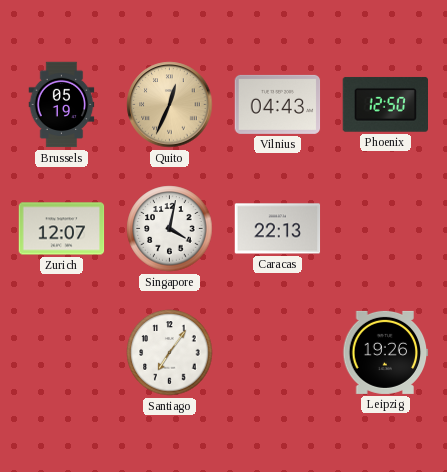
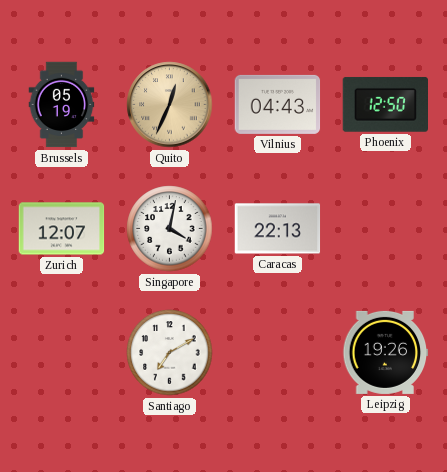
Santiago: 7:06 -> 7:10 (170, 353)
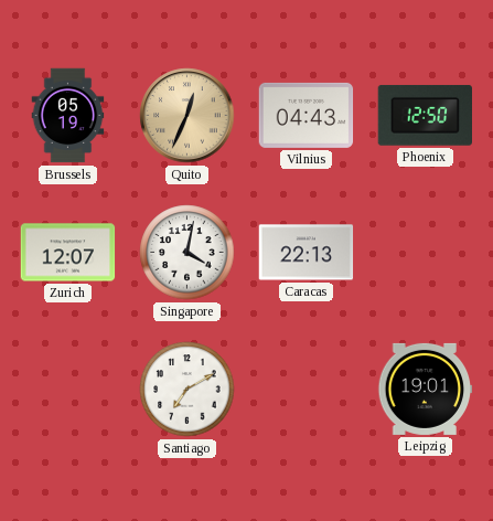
Leipzig: 19:26 -> 19:01 (426, 389)
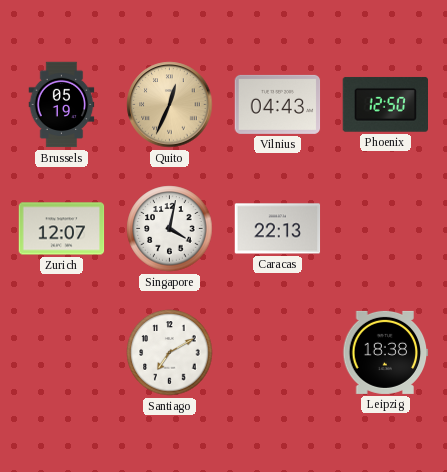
Leipzig: 19:01 -> 18:38 (386, 352)
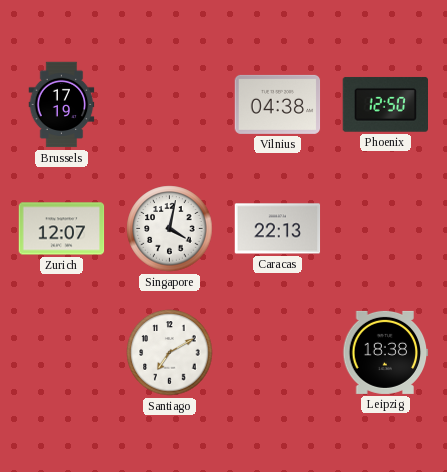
Brussels: 05:19 -> 17:19 (62, 105)
Quito: 12:34 -> none (170, 105)
Vilnius: 04:43 -> 04:38 (278, 104)
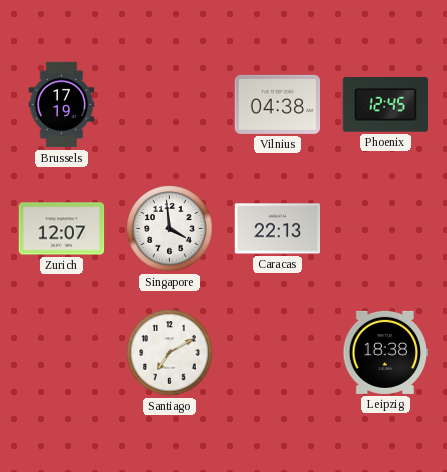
Phoenix: 12:50 -> 12:45 (385, 105)
Singapore: 4:02 -> 3:59 (170, 229)
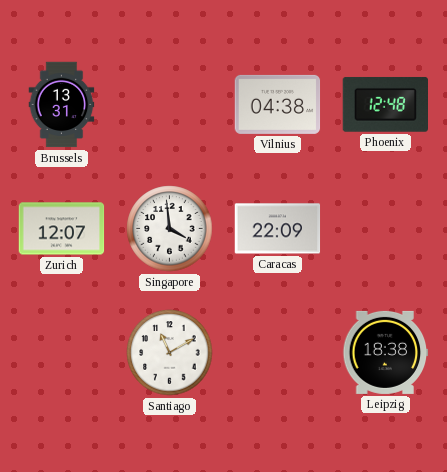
Brussels: 17:19 -> 13:31 (62, 105)
Phoenix: 12:45 -> 12:48 (385, 105)
Caracas: 22:13 -> 22:09 (278, 229)
Santiago: 7:10 -> 11:10 (170, 353)
